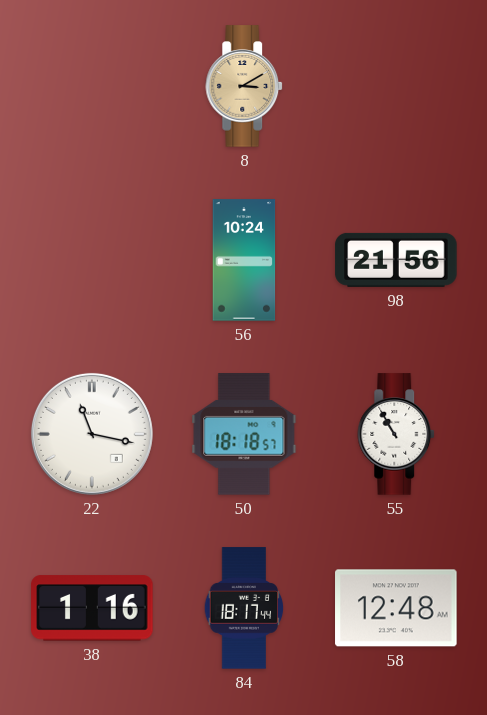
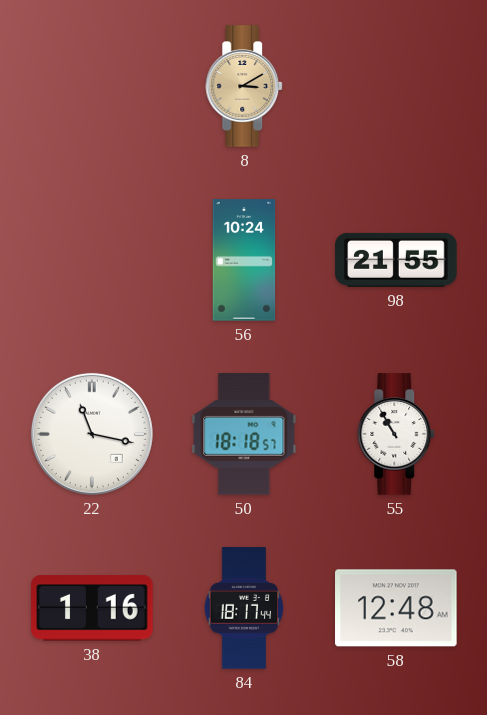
98: 21:56 -> 21:55 (396, 260)
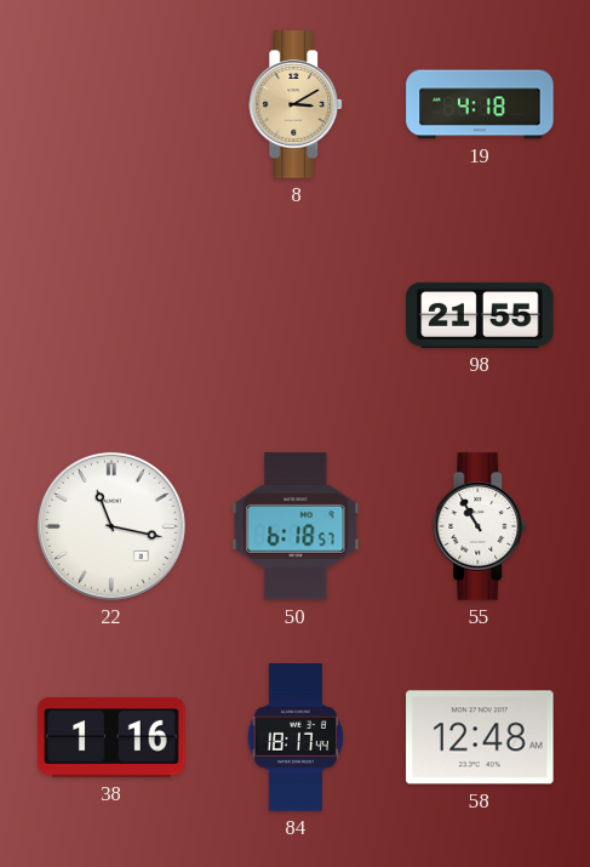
19: none -> 4:18 (480, 104)
56: 10:24 -> none (244, 260)
50: 18:18 -> 6:18 (296, 526)
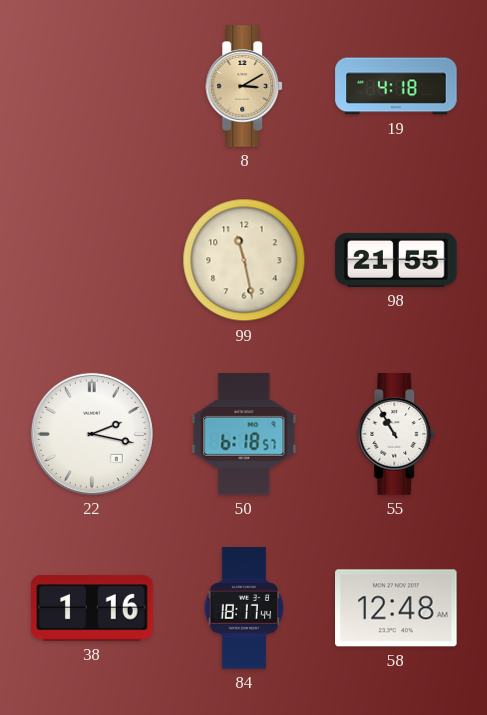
99: none -> 11:28 (244, 260)
22: 11:17 -> 2:17 (92, 434)
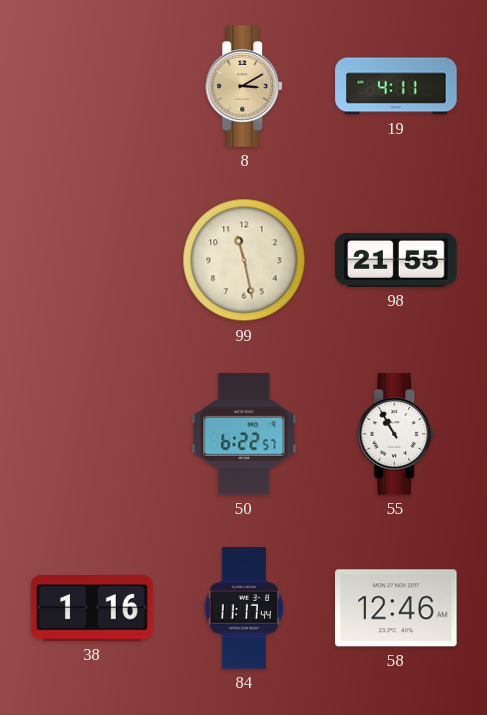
19: 4:18 -> 4:11 (396, 86)
22: 2:17 -> none (92, 434)
50: 6:18 -> 6:22 (244, 434)
84: 18:17 -> 11:17 (244, 608)
58: 12:48 -> 12:46 (396, 608)
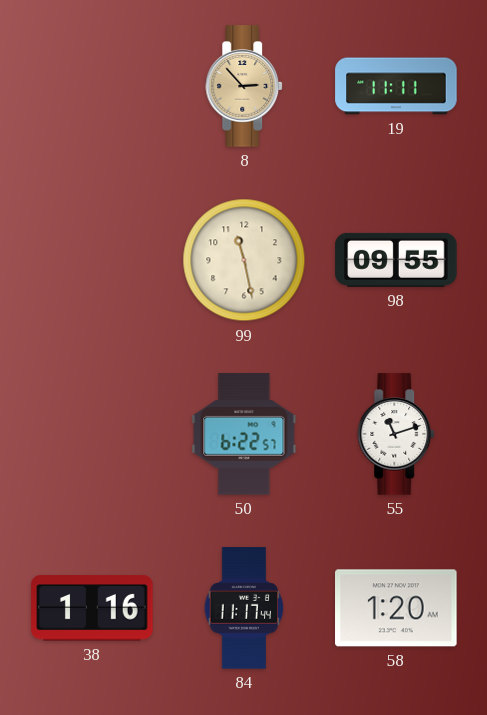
8: 3:10 -> 2:53 (245, 86)
19: 4:11 -> 11:11 (396, 86)
98: 21:55 -> 09:55 (396, 260)
55: 10:55 -> 11:12 (397, 434)
58: 12:46 -> 1:20 (396, 608)
